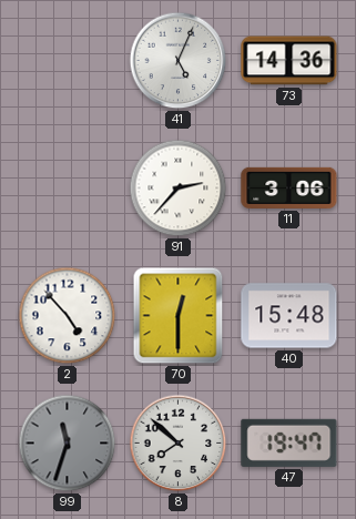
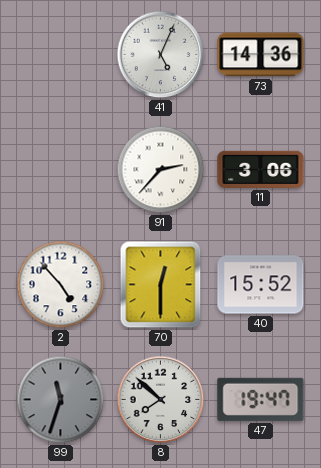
40: 15:48 -> 15:52 (261, 285)
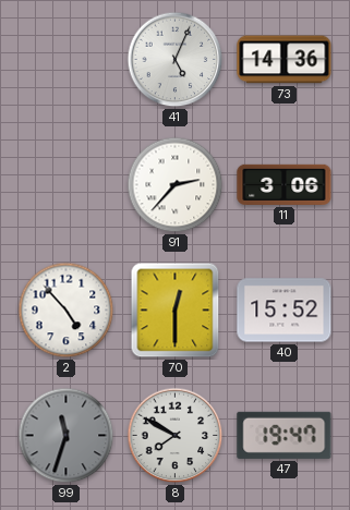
8: 7:52 -> 7:50 (176, 436)
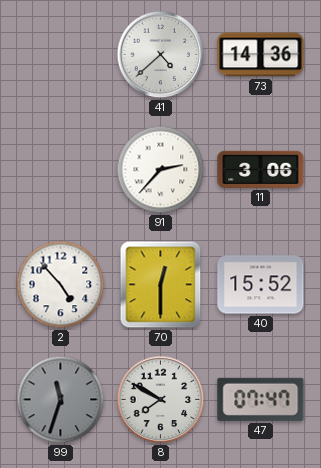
41: 5:04 -> 4:38 (161, 55)
47: 19:47 -> 07:47 (261, 399)
